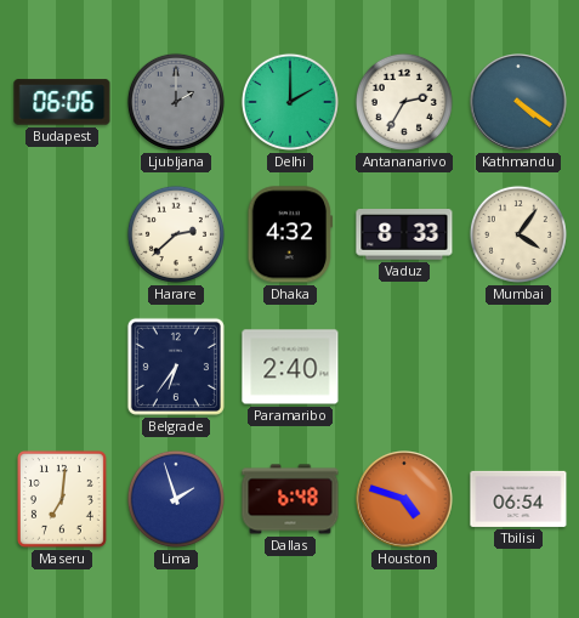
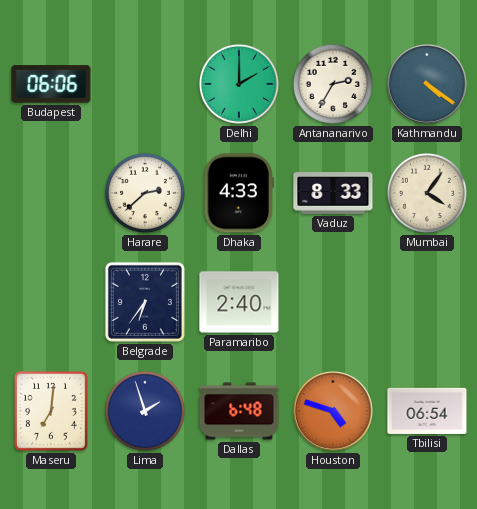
Ljubljana: 2:00 -> none (176, 102)
Dhaka: 4:32 -> 4:33 (239, 193)
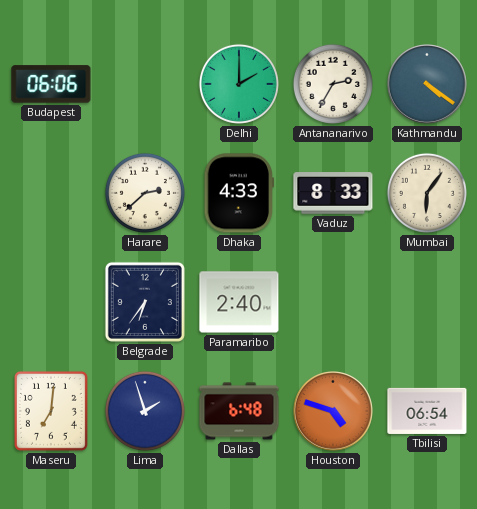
Mumbai: 4:06 -> 6:06 (427, 193)
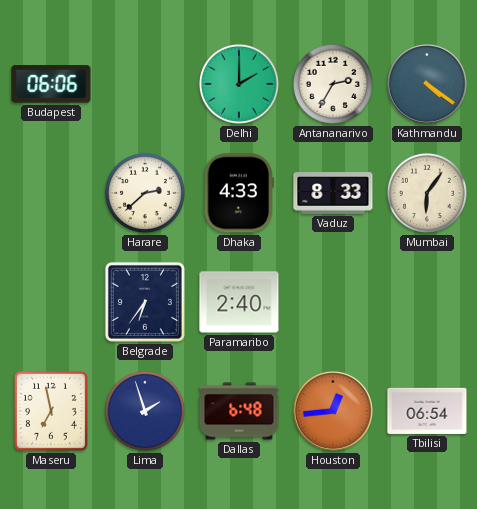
Maseru: 7:01 -> 6:58 (51, 411)
Houston: 4:48 -> 12:44 (334, 412)
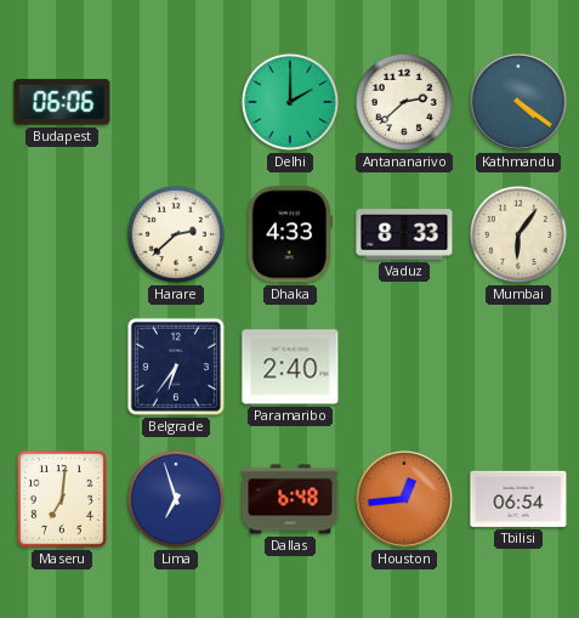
Antananarivo: 2:35 -> 2:38 (404, 102)
Maseru: 6:58 -> 7:01 (62, 499)
Lima: 1:57 -> 6:57 (176, 499)
